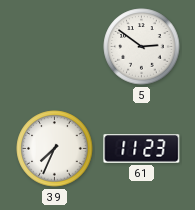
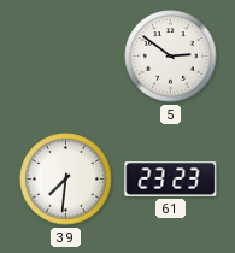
39: 7:34 -> 7:31 (66, 180)
61: 11:23 -> 23:23 (171, 180)
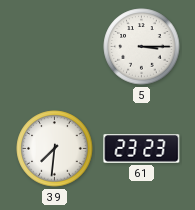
5: 2:51 -> 3:15 (142, 47)
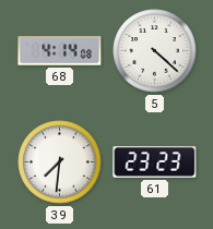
68: none -> 4:14 (60, 51)
5: 3:15 -> 4:22 (155, 51)
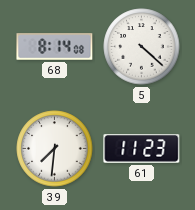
68: 4:14 -> 8:14 (55, 47)
61: 23:23 -> 11:23 (142, 149)
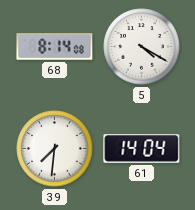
5: 4:22 -> 4:20 (142, 47)
61: 11:23 -> 14:04 (142, 149)
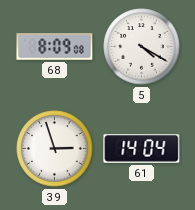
68: 8:14 -> 8:09 (55, 47)
39: 7:31 -> 2:57 (55, 149)
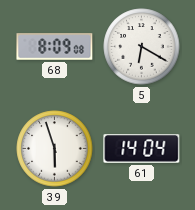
5: 4:20 -> 6:20 (142, 47)
39: 2:57 -> 5:57 (55, 149)
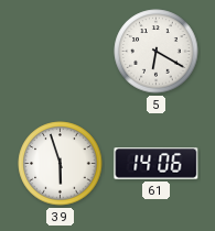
68: 8:09 -> none (55, 47)
61: 14:04 -> 14:06 (157, 164)
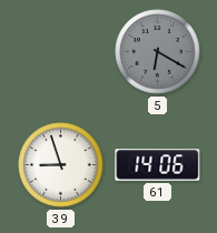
5 dial: white -> grey (158, 52)
39: 5:57 -> 8:57 (61, 165)
